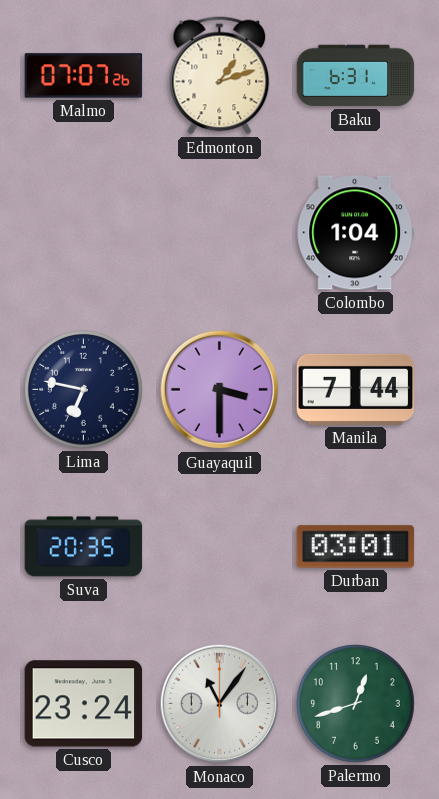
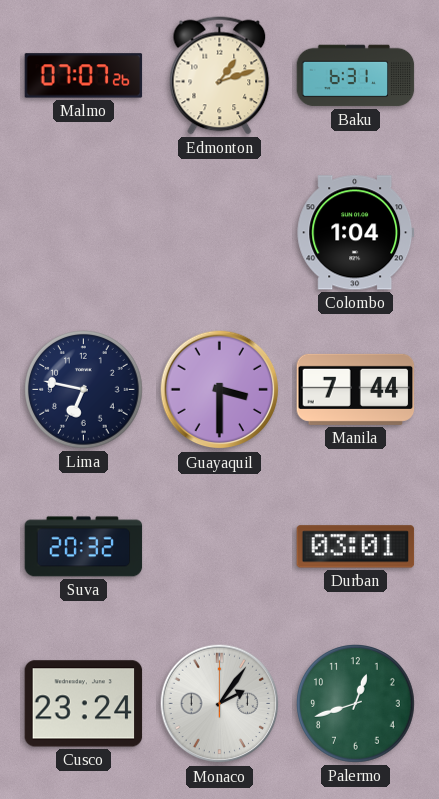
Suva: 20:35 -> 20:32 (84, 547)
Monaco: 11:06 -> 2:06 (220, 704)
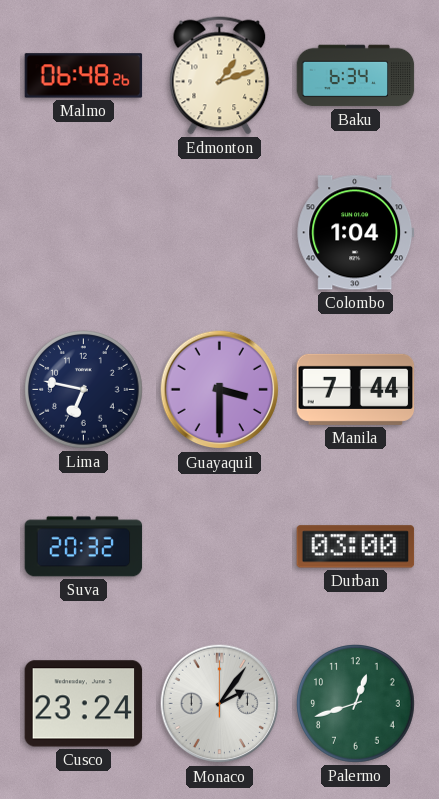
Malmo: 07:07 -> 06:48 (84, 76)
Baku: 6:31 -> 6:34 (356, 76)
Durban: 03:01 -> 03:00 (356, 547)
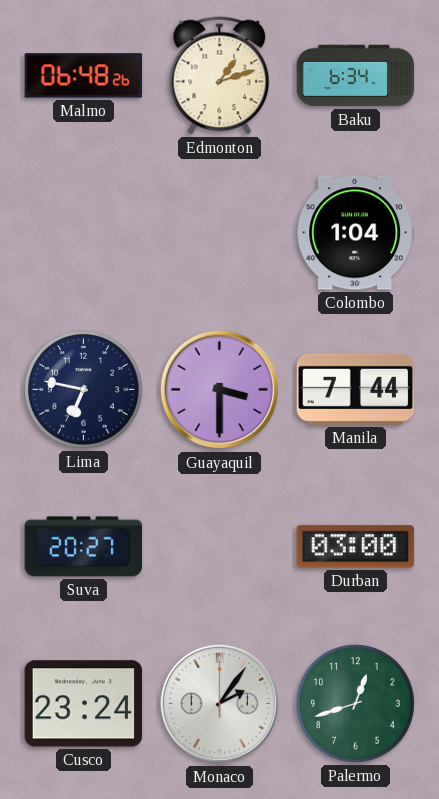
Suva: 20:32 -> 20:27 (84, 547)
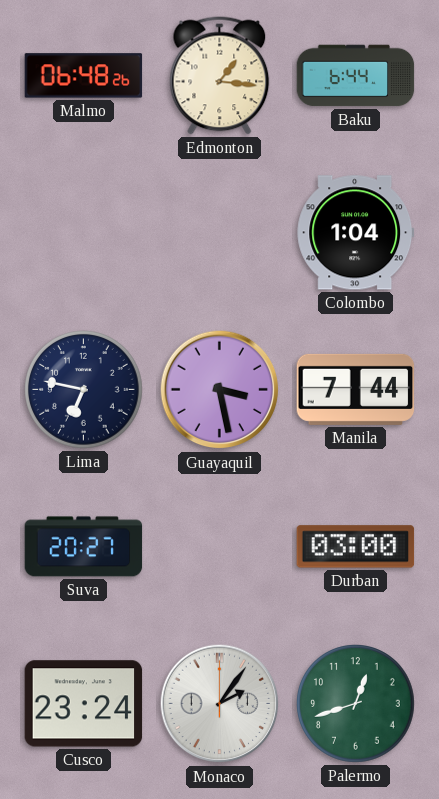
Edmonton: 1:12 -> 1:16 (220, 76)
Baku: 6:34 -> 6:44 (356, 76)
Guayaquil: 3:30 -> 3:28 (220, 390)
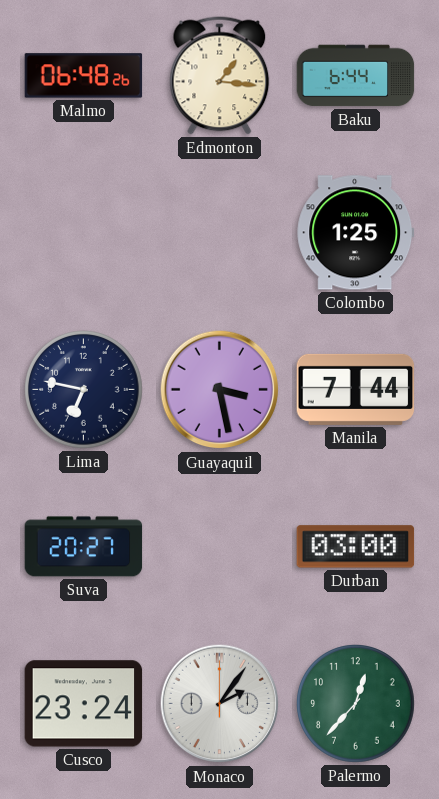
Colombo: 1:04 -> 1:25 (356, 233)
Palermo: 12:42 -> 12:37 (356, 704)
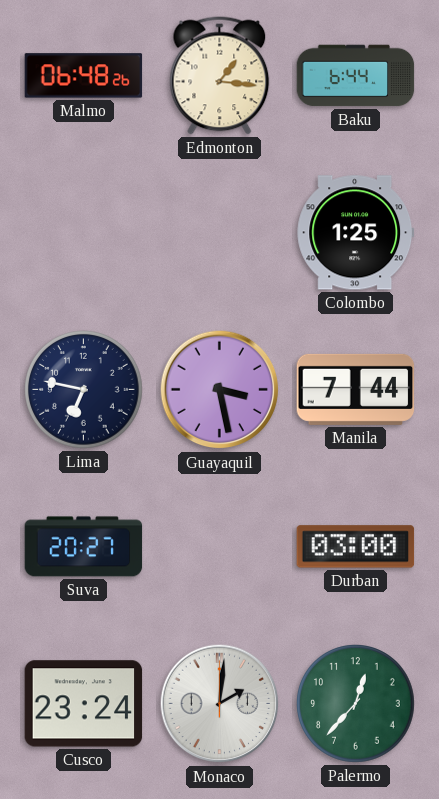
Monaco: 2:06 -> 2:01 (220, 704)
